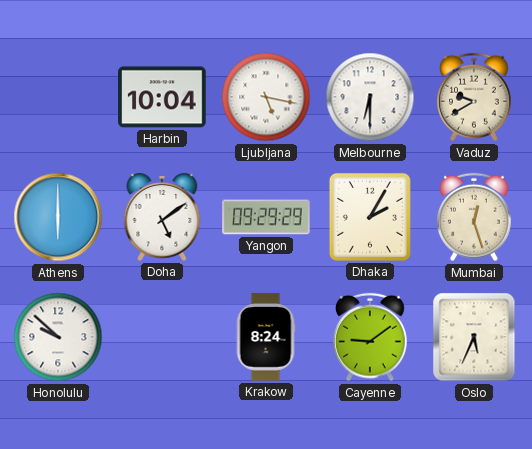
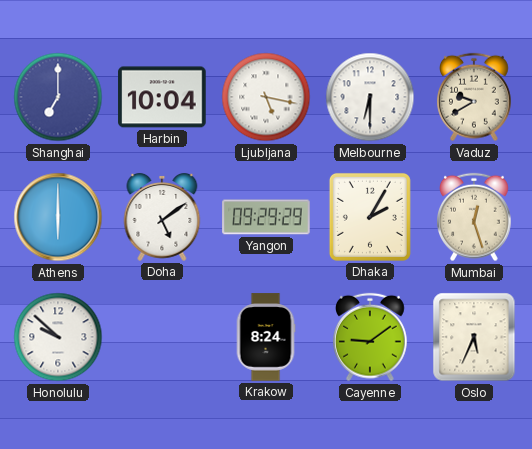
Shanghai: none -> 7:00 (58, 97)
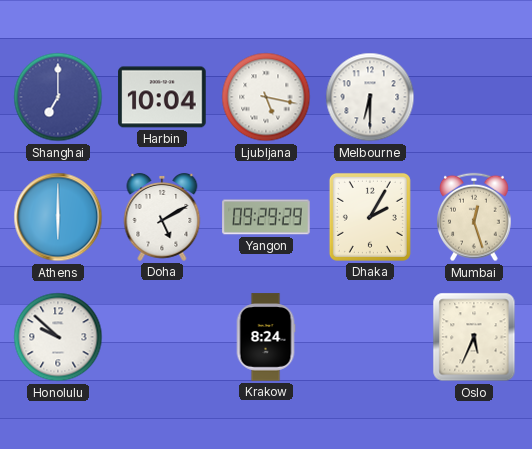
Vaduz: 9:40 -> none (475, 97)
Doha: 5:09 -> 5:10 (162, 217)
Cayenne: 9:09 -> none (371, 337)
